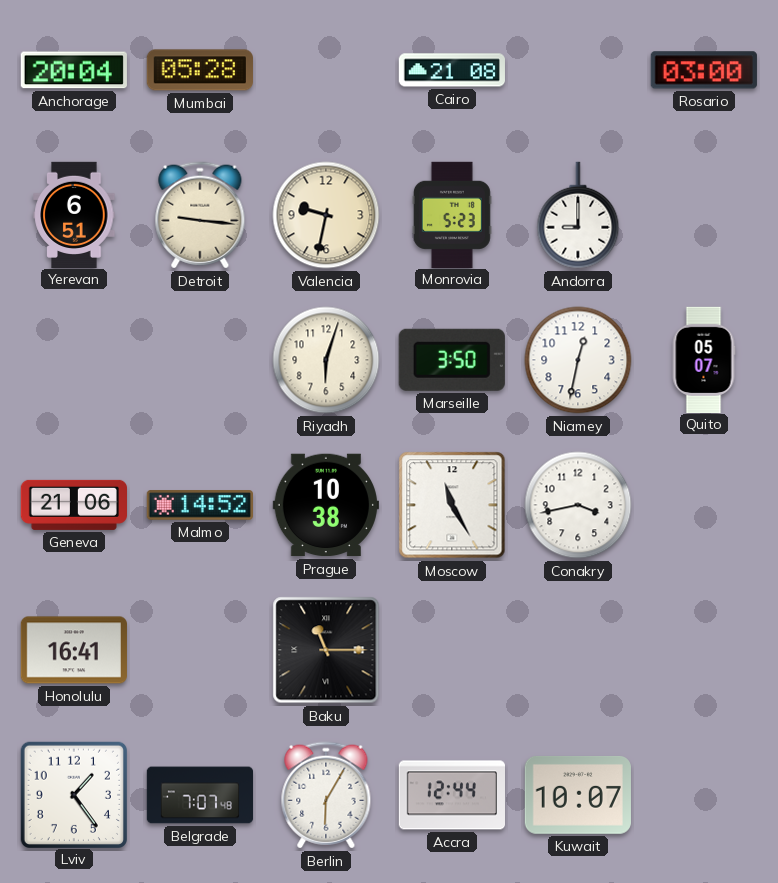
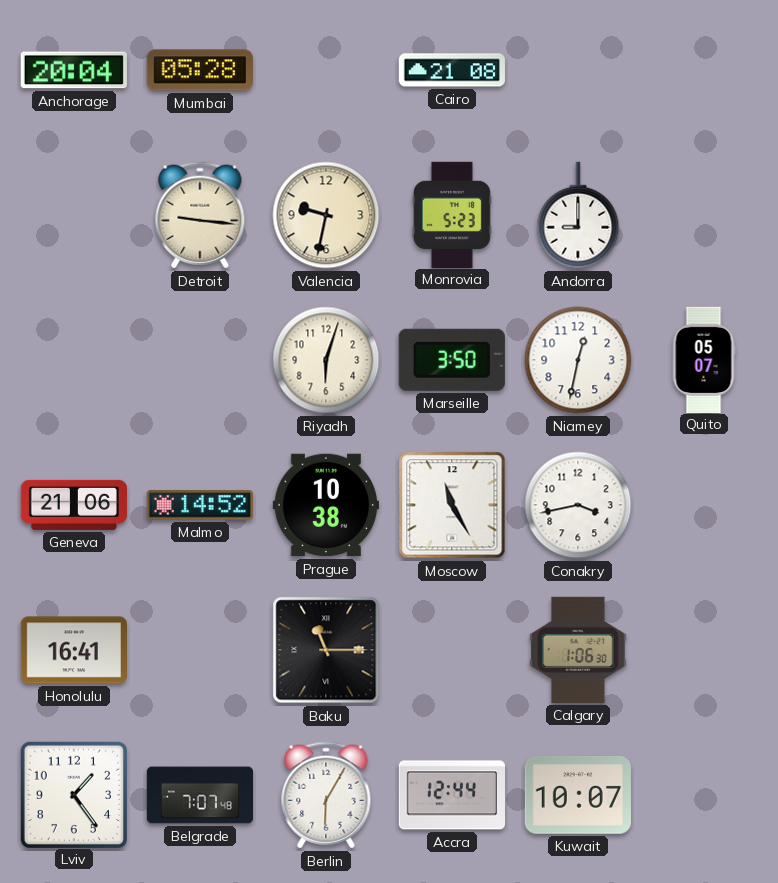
Rosario: 03:00 -> none (704, 70)
Yerevan: 6:51 -> none (74, 214)
Calgary: none -> 1:06 (578, 650)
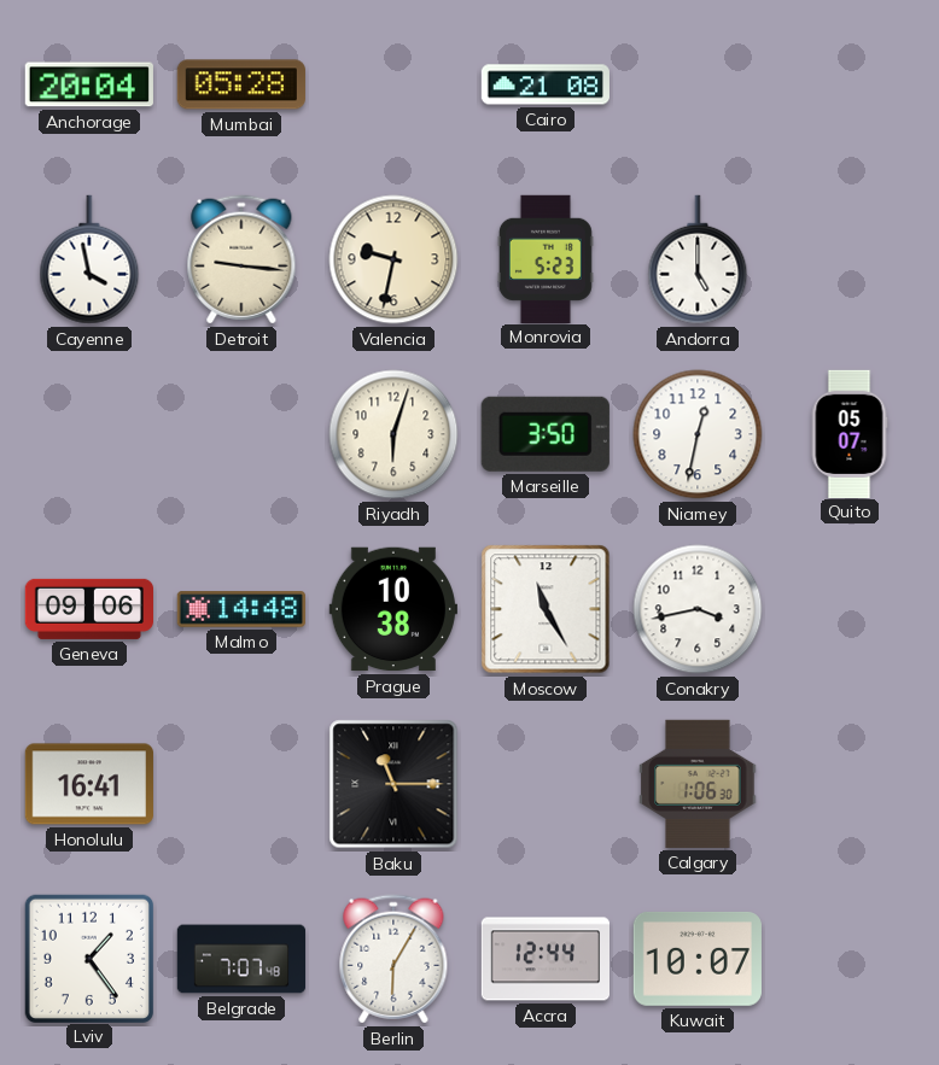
Cayenne: none -> 3:58 (89, 259)
Andorra: 9:00 -> 5:00 (698, 259)
Geneva: 21:06 -> 09:06 (88, 609)
Malmo: 14:52 -> 14:48 (240, 609)
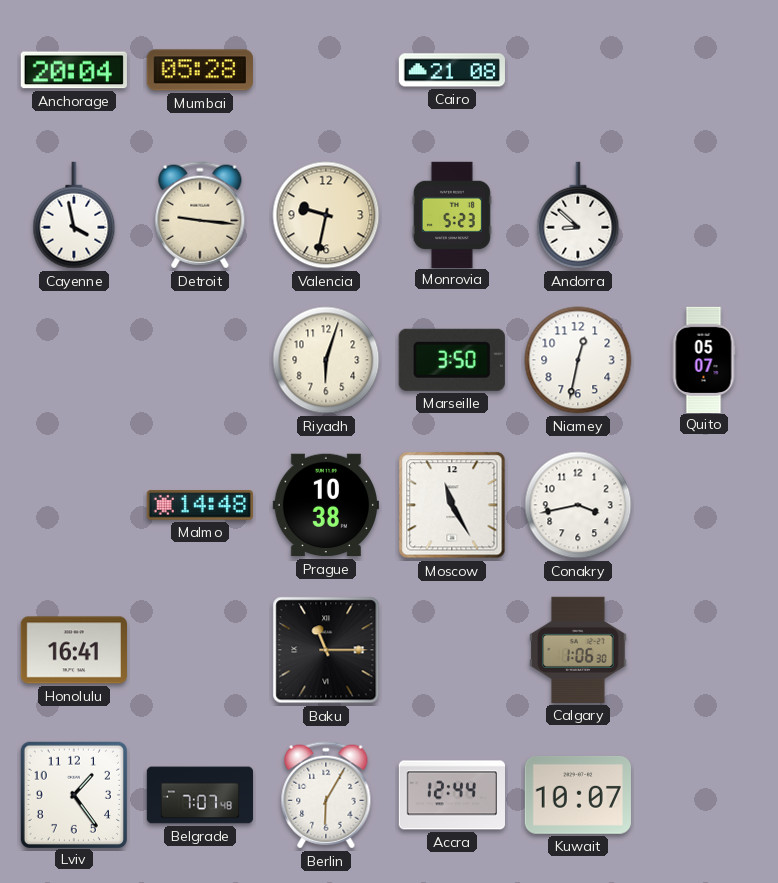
Andorra: 5:00 -> 8:52 (578, 215)
Geneva: 09:06 -> none (88, 609)
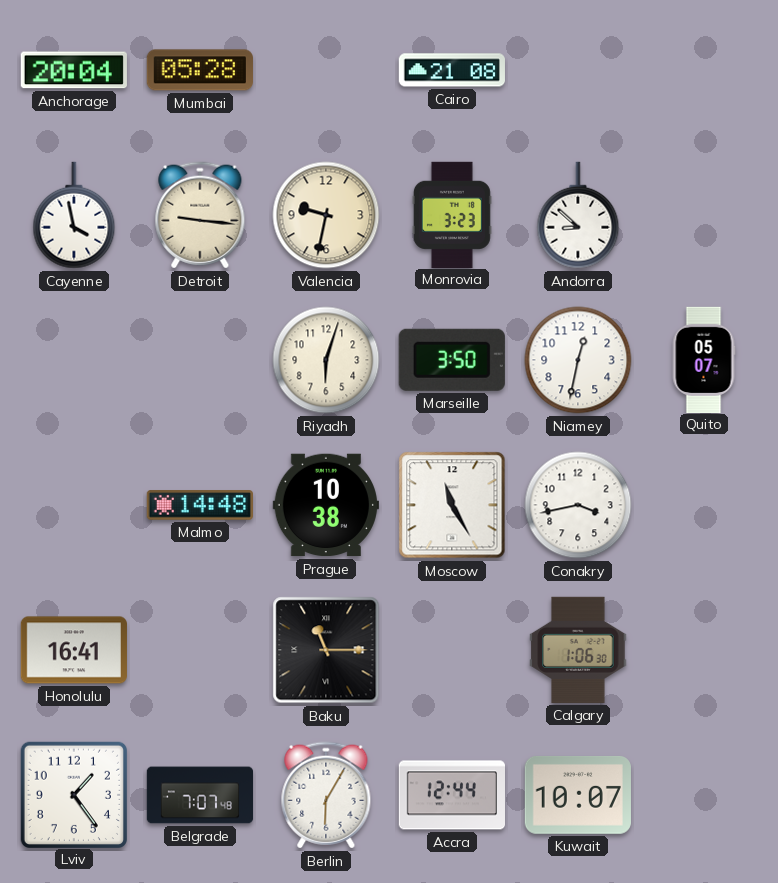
Monrovia: 5:23 -> 3:23 (452, 214)
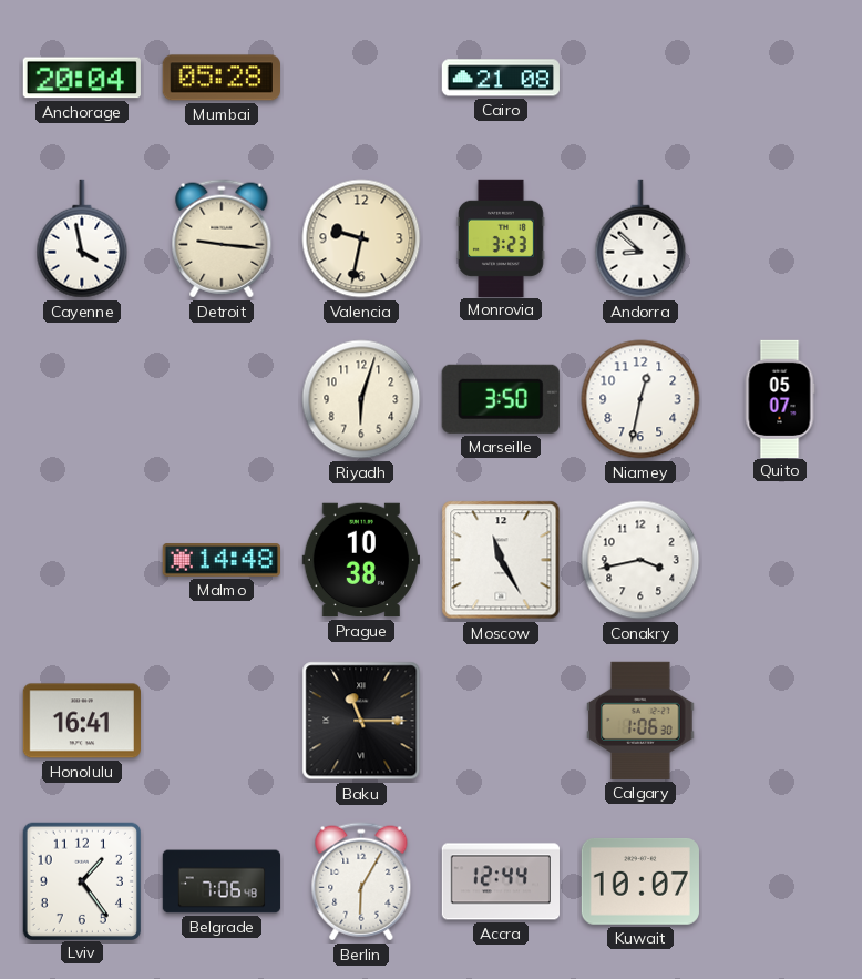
Belgrade: 7:07 -> 7:06 (222, 881)
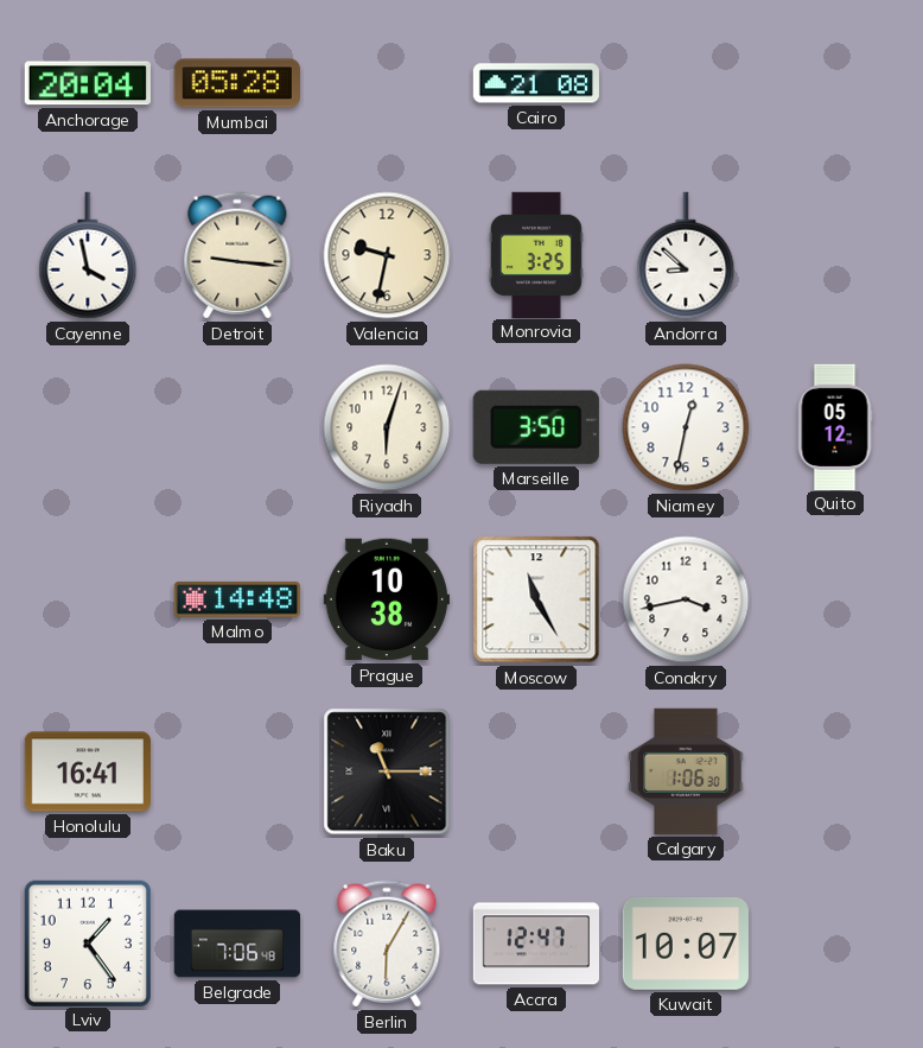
Monrovia: 3:23 -> 3:25 (536, 254)
Quito: 05:07 -> 05:12 (835, 426)
Accra: 12:44 -> 12:47 (535, 944)
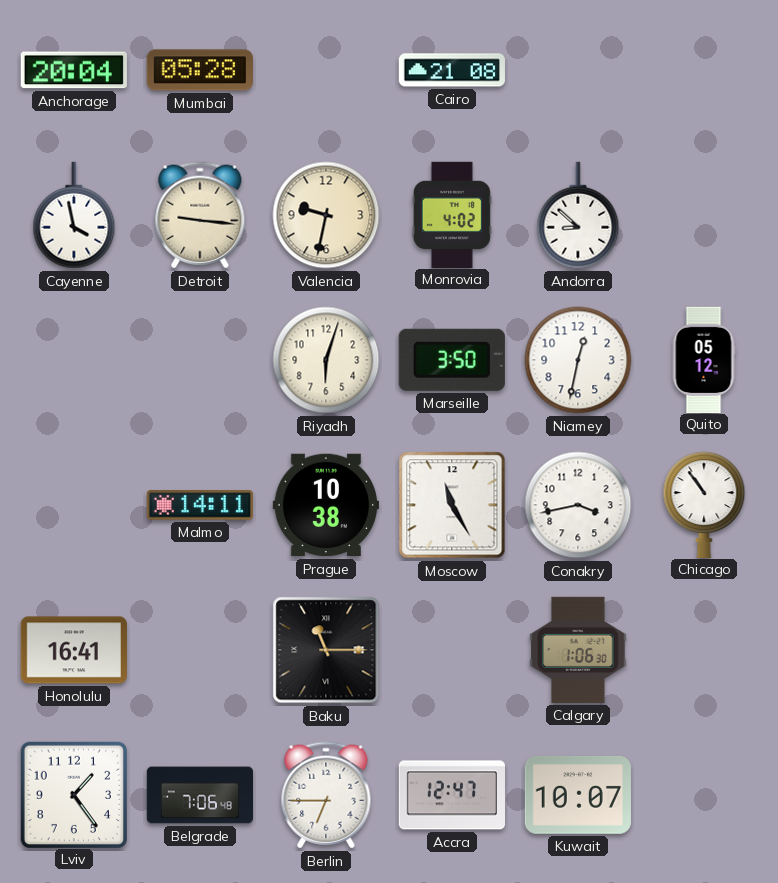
Monrovia: 3:25 -> 4:02 (452, 214)
Malmo: 14:48 -> 14:11 (199, 505)
Chicago: none -> 10:54 (704, 504)
Berlin: 6:05 -> 6:45 (326, 795)
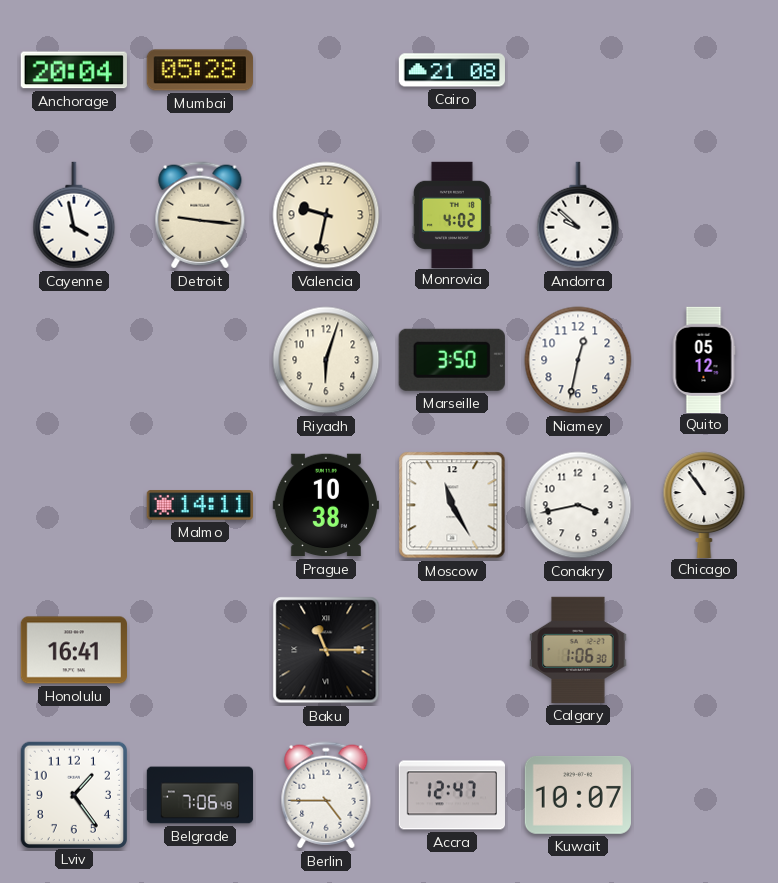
Andorra: 8:52 -> 9:52 (578, 215)
Berlin: 6:45 -> 4:45 (326, 795)
